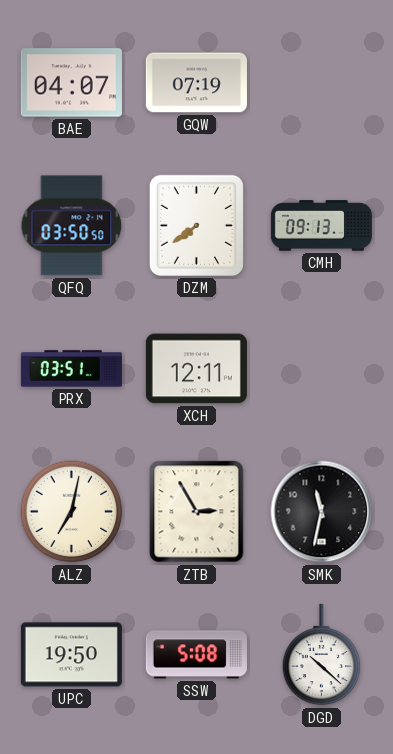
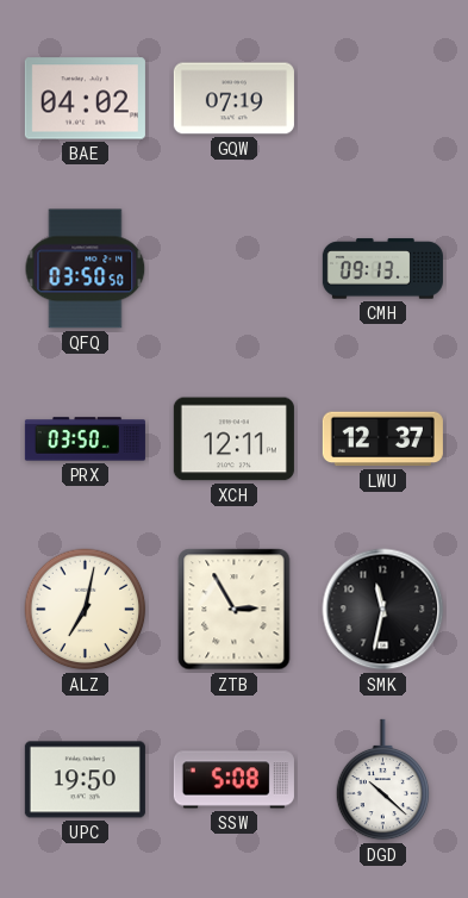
BAE: 04:07 -> 04:02 (85, 99)
DZM: 7:39 -> none (196, 225)
PRX: 03:51 -> 03:50 (85, 439)
LWU: none -> 12:37 (382, 439)
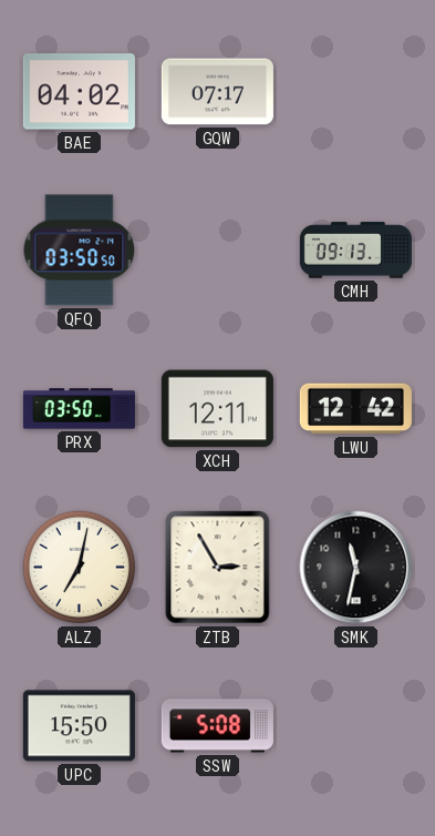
GQW: 07:19 -> 07:17 (217, 92)
LWU: 12:37 -> 12:42 (355, 409)
UPC: 19:50 -> 15:50 (79, 726)
DGD: 10:22 -> none (383, 780)
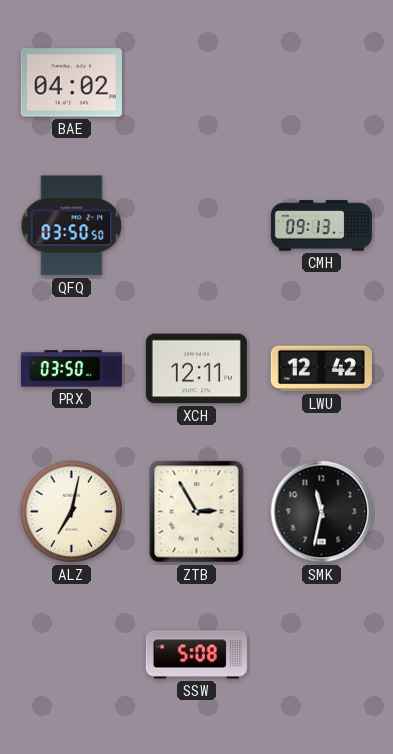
GQW: 07:17 -> none (217, 92)
UPC: 15:50 -> none (79, 726)
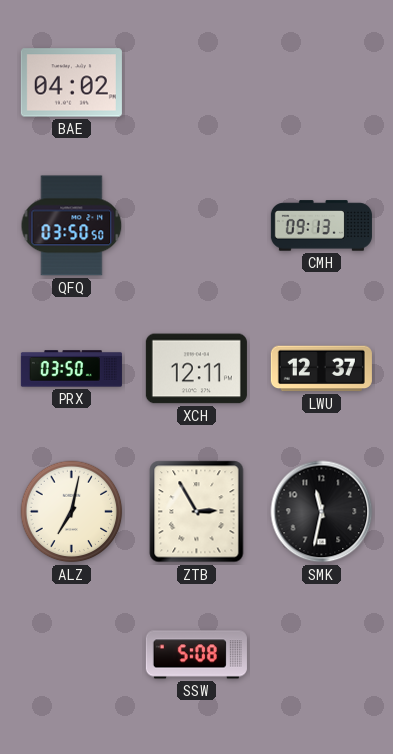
LWU: 12:42 -> 12:37 (321, 369)
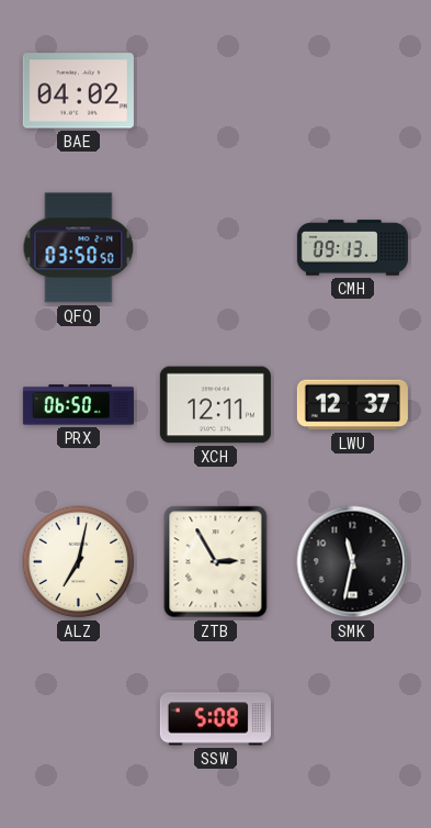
PRX: 03:50 -> 06:50 (78, 405)
